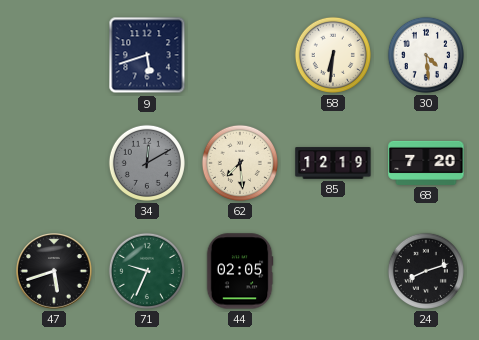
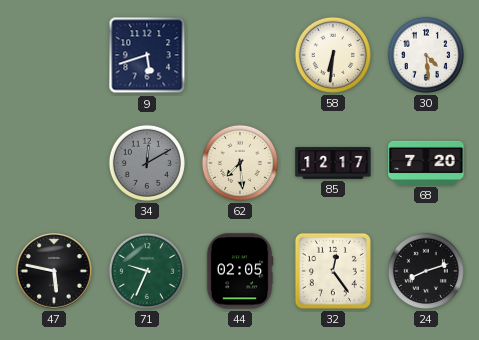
85: 12:19 -> 12:17 (333, 163)
47: 5:42 -> 5:47 (55, 272)
32: none -> 12:24 (333, 271)
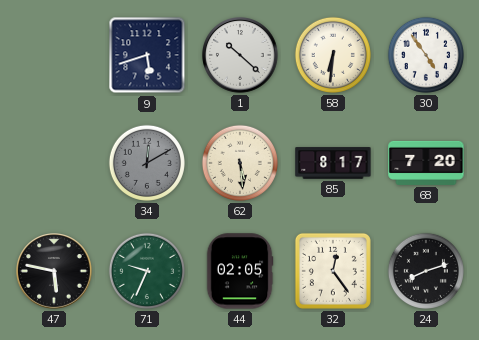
1: none -> 10:22 (241, 56)
30: 4:29 -> 4:54 (426, 55)
62: 7:29 -> 5:29 (240, 163)
85: 12:17 -> 8:17 (333, 163)
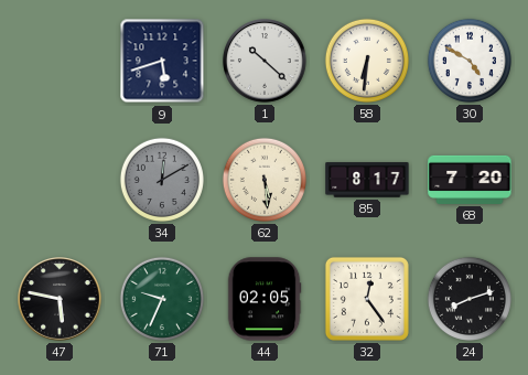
30: 4:54 -> 4:50 (470, 61)
